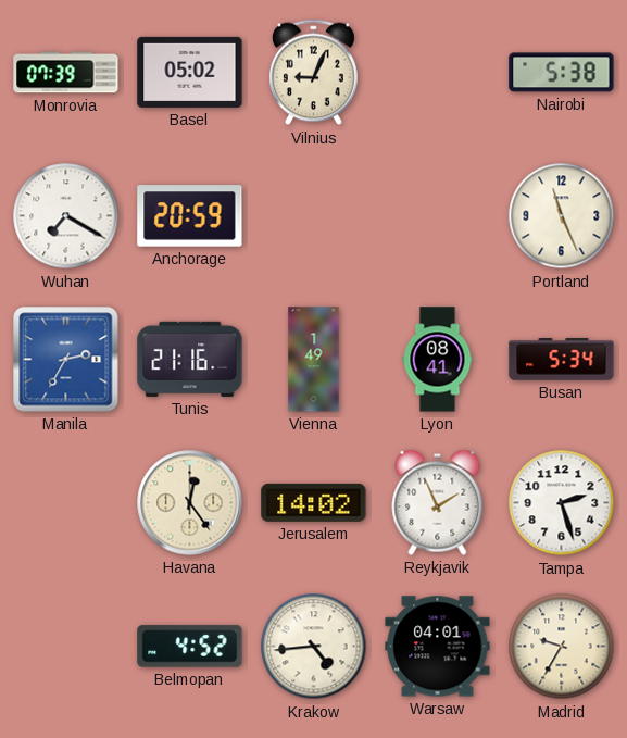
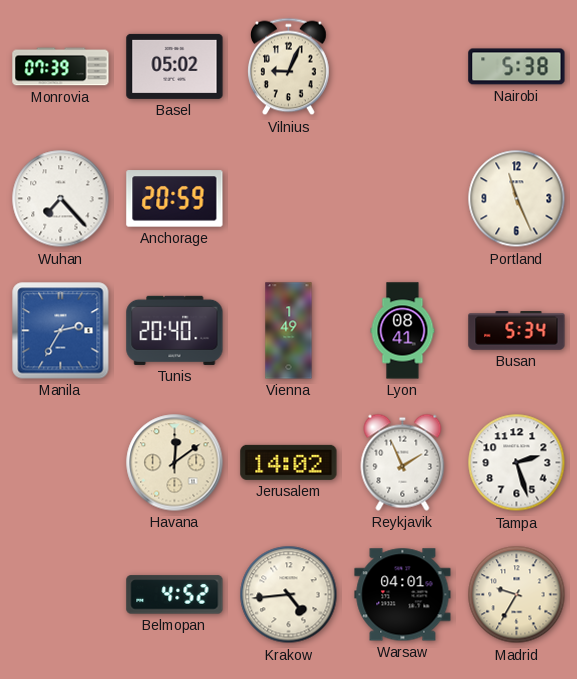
Wuhan: 7:20 -> 7:23 (61, 199)
Tunis: 21:16 -> 20:40 (175, 330)
Havana: 12:24 -> 12:09 (175, 463)
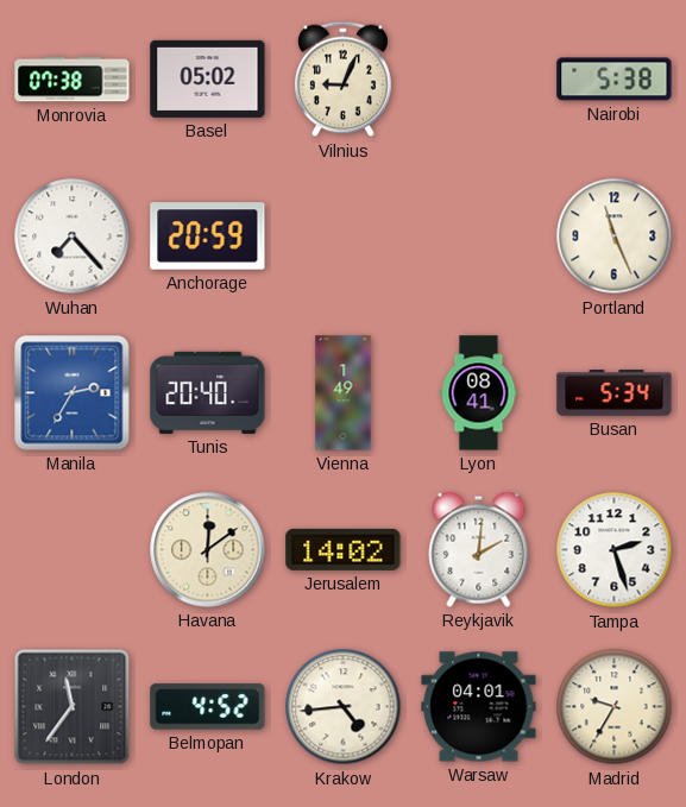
Monrovia: 07:39 -> 07:38 (73, 80)
Reykjavik: 1:56 -> 2:01 (479, 549)
London: none -> 11:36 (73, 707)
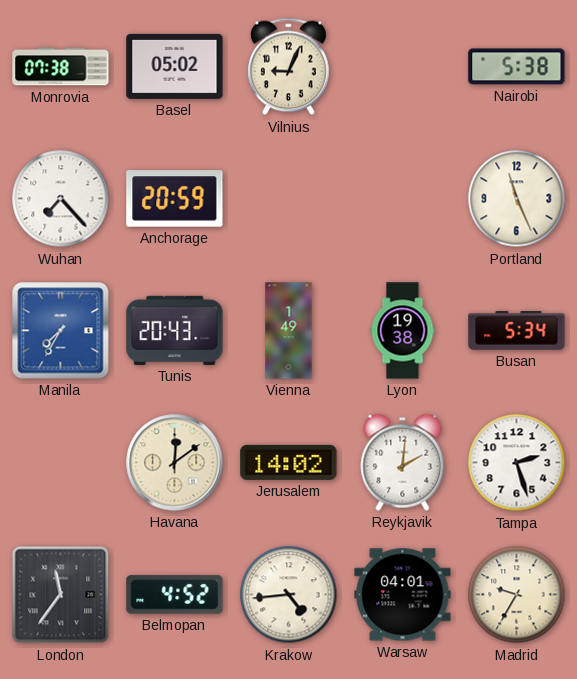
Manila: 2:35 -> 7:35 (61, 331)
Tunis: 20:40 -> 20:43 (175, 330)
Lyon: 08:41 -> 19:38 (403, 331)
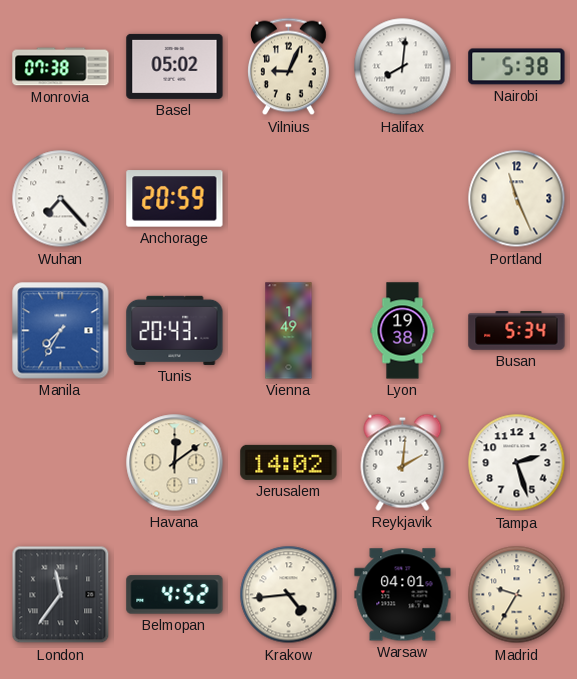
Halifax: none -> 8:01 (403, 67)
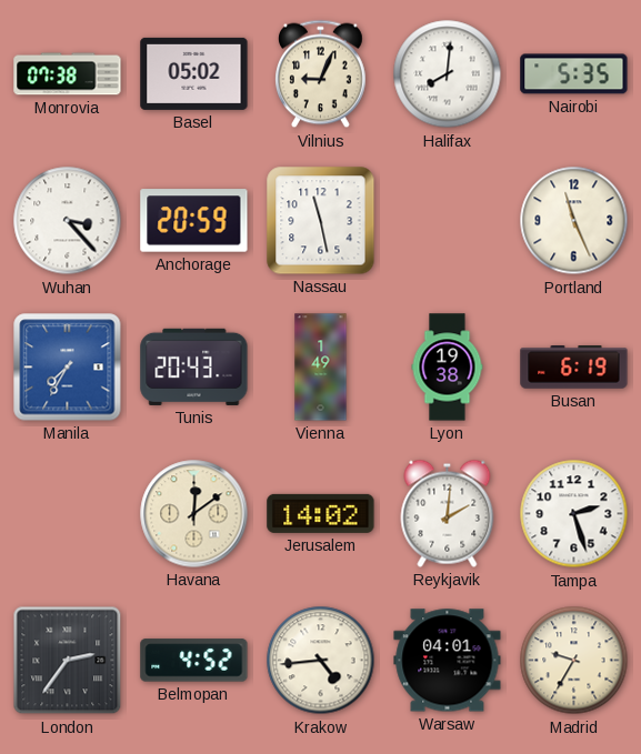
Nairobi: 5:38 -> 5:35 (574, 74)
Wuhan: 7:23 -> 3:23 (68, 221)
Nassau: none -> 11:28 (321, 221)
Busan: 5:34 -> 6:19 (574, 368)
London: 11:36 -> 2:36 (68, 661)
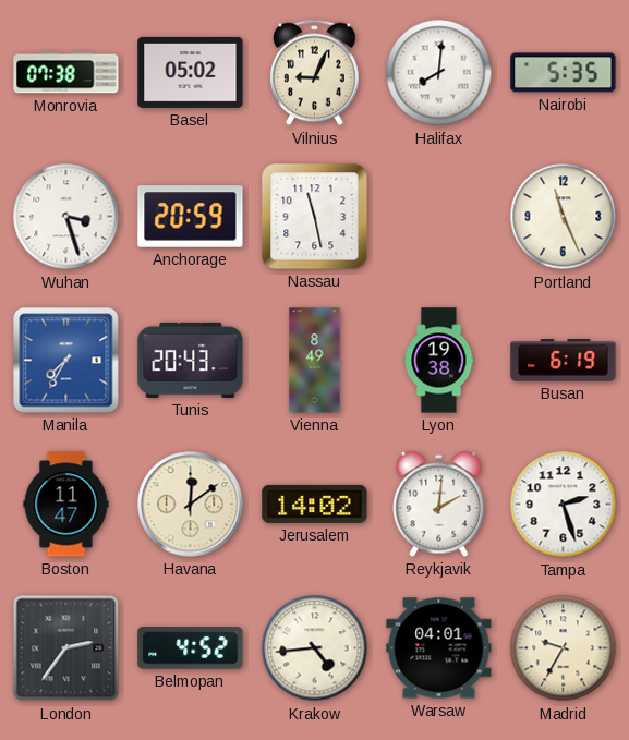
Wuhan: 3:23 -> 3:27 (66, 217)
Vienna: 1:49 -> 8:49 (315, 361)
Boston: none -> 11:47 (66, 505)
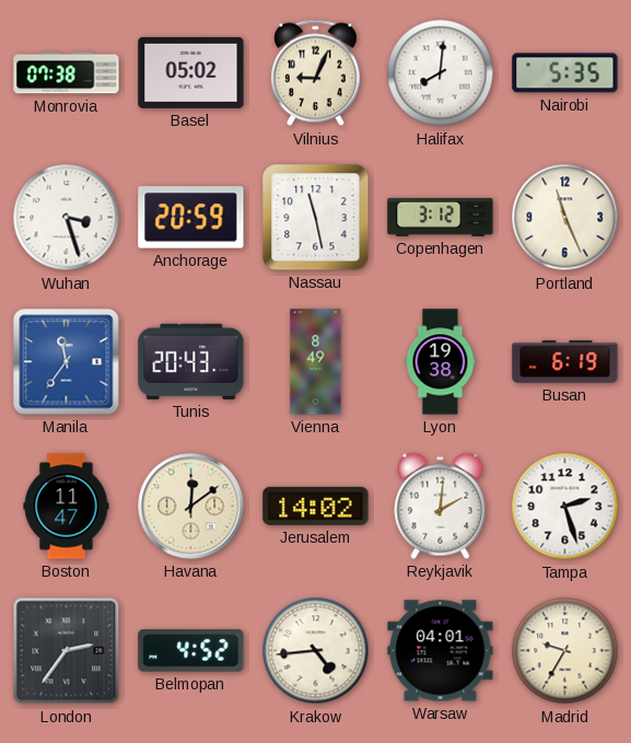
Copenhagen: none -> 3:12 (441, 217)
Manila: 7:35 -> 11:36 (67, 362)
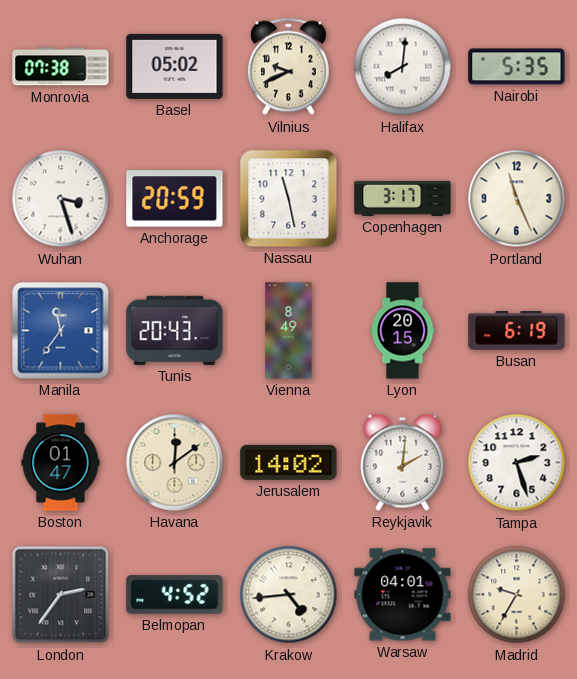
Vilnius: 9:04 -> 9:41 (289, 67)
Copenhagen: 3:12 -> 3:17 (403, 198)
Lyon: 19:38 -> 20:15 (403, 331)
Boston: 11:47 -> 01:47 (61, 463)
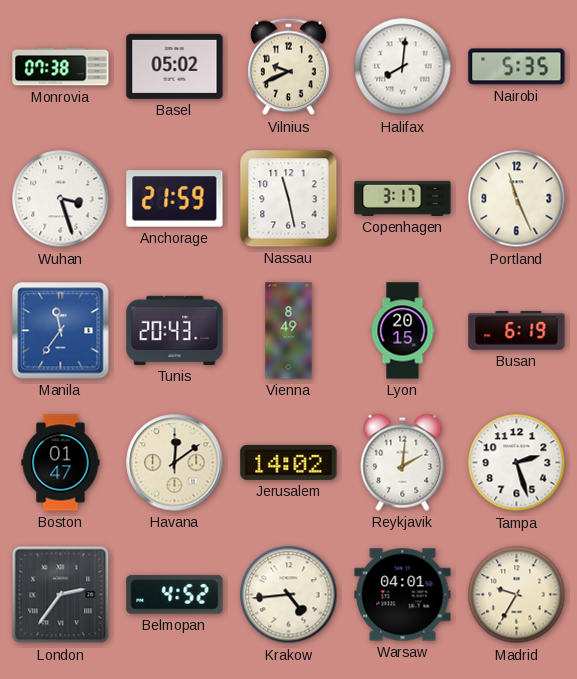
Anchorage: 20:59 -> 21:59 (175, 199)
